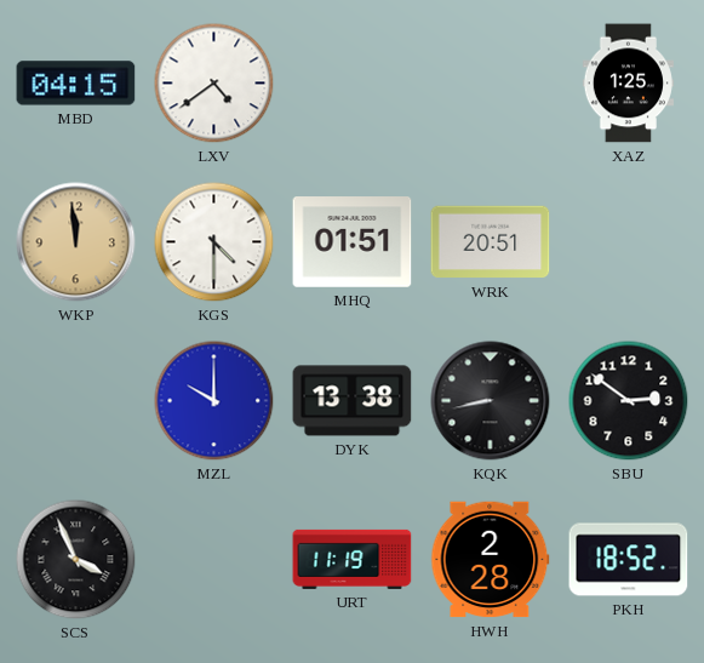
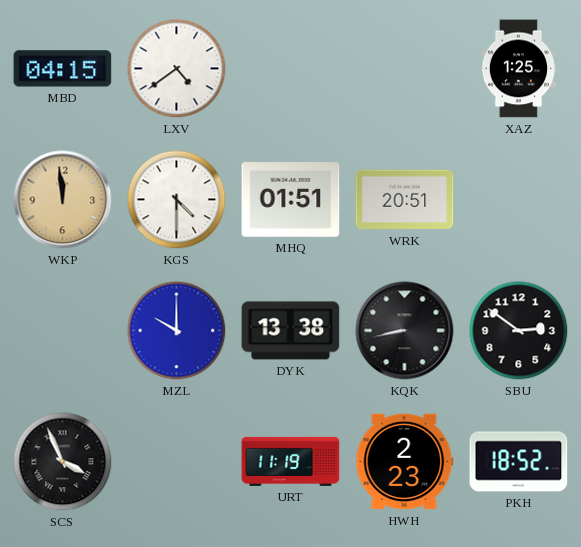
HWH: 2:28 -> 2:23 (405, 462)
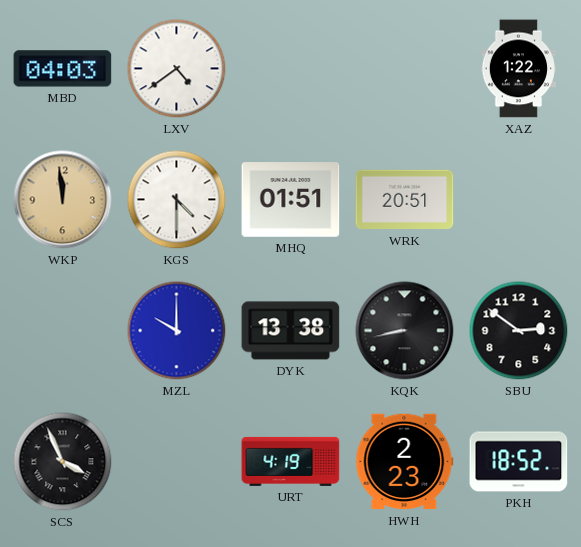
MBD: 04:15 -> 04:03 (63, 69)
XAZ: 1:25 -> 1:22 (518, 69)
URT: 11:19 -> 4:19 (291, 461)
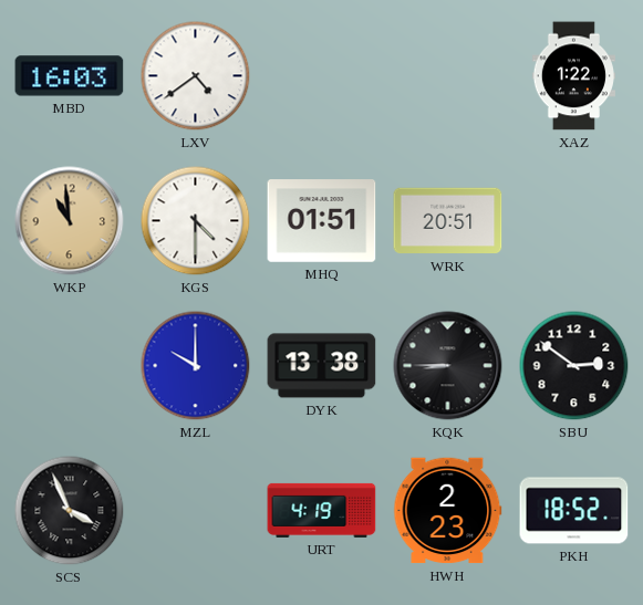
MBD: 04:03 -> 16:03 (70, 76)
WKP: 11:59 -> 10:59 (70, 221)
KQK: 8:43 -> 8:45 (448, 366)
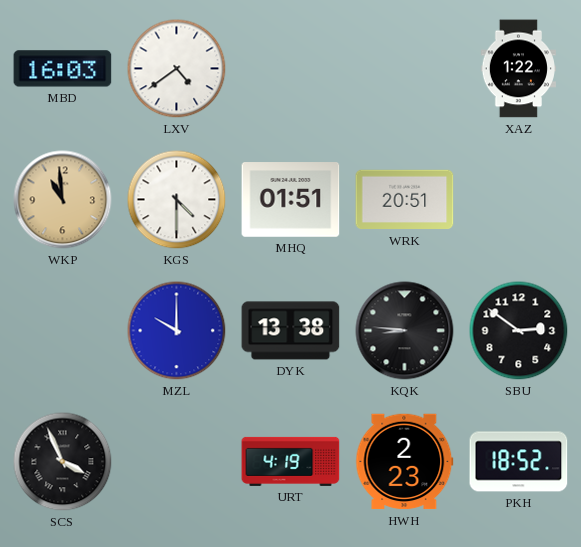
KQK: 8:45 -> 8:46 (405, 331)
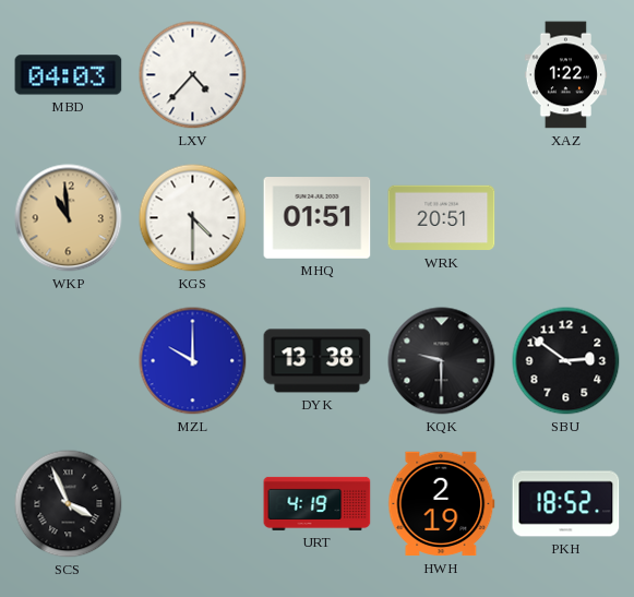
MBD: 16:03 -> 04:03 (69, 75)
LXV: 4:39 -> 4:37 (193, 75)
KQK: 8:46 -> 9:30 (442, 361)
HWH: 2:23 -> 2:19 (442, 504)
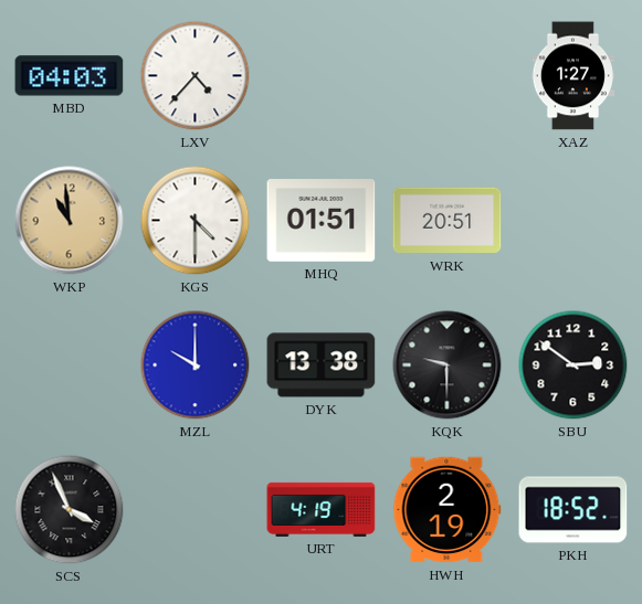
XAZ: 1:22 -> 1:27 (572, 76)
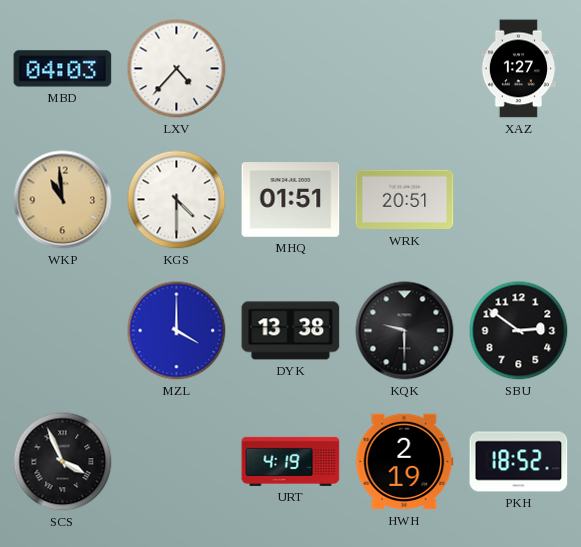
MZL: 10:00 -> 4:00 (177, 331)
